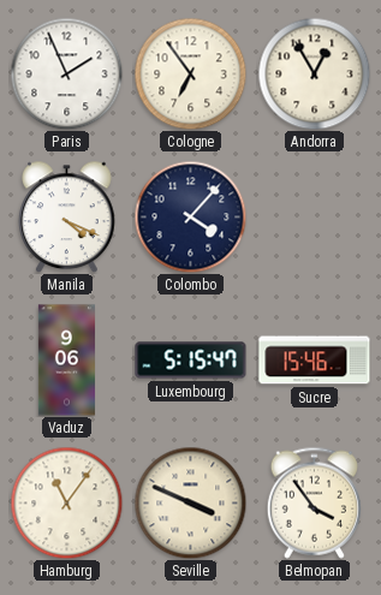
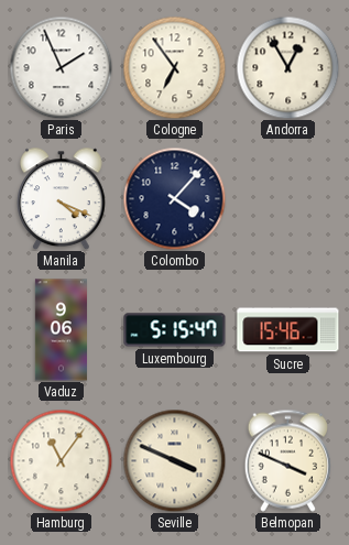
Belmopan: 3:54 -> 3:49 (287, 460)
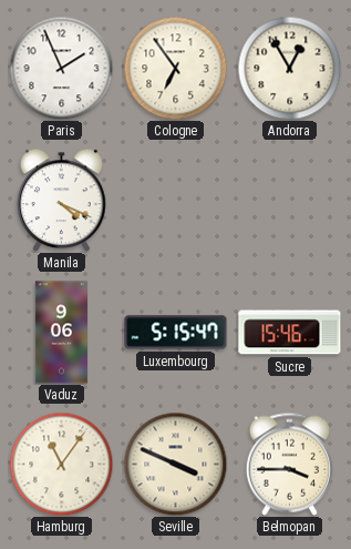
Colombo: 4:07 -> none (174, 198)
Belmopan: 3:49 -> 3:45 (289, 464)
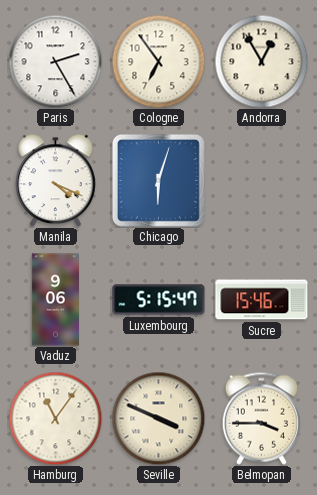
Paris: 1:56 -> 2:25 (55, 61)
Chicago: none -> 6:03 (158, 180)
